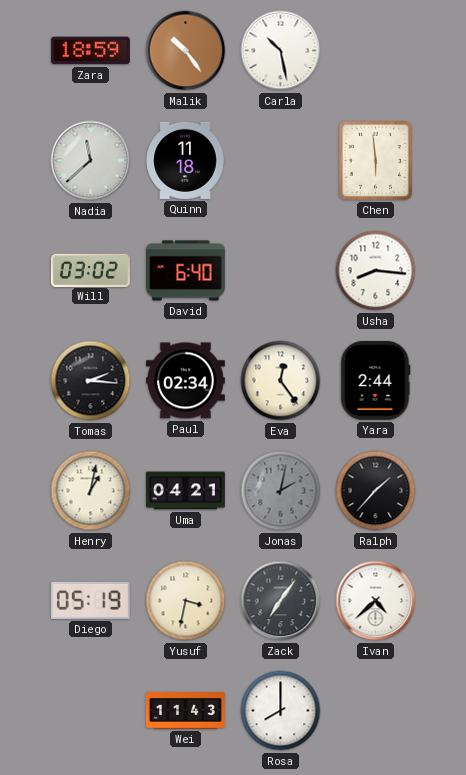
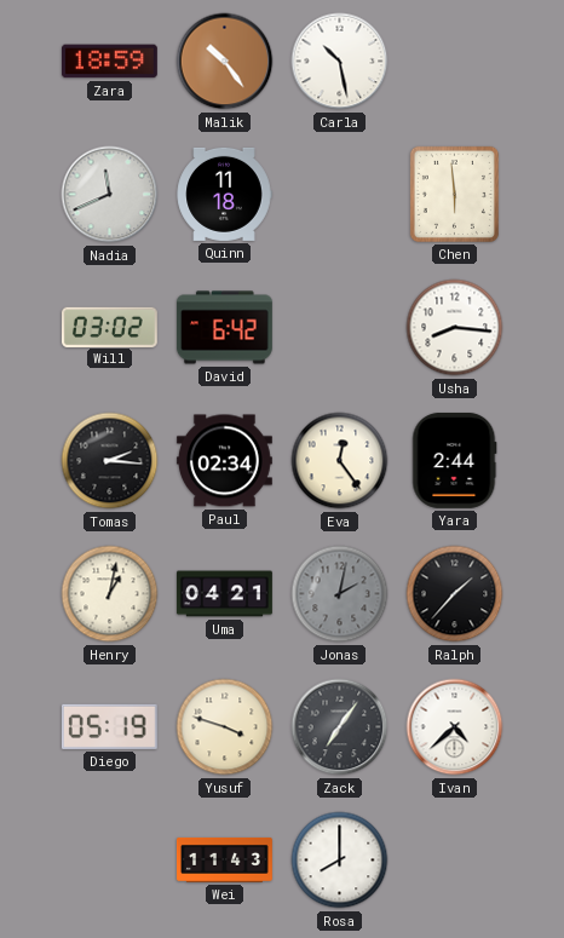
Nadia: 11:38 -> 11:41 (110, 195)
David: 6:40 -> 6:42 (224, 328)
Yusuf: 3:32 -> 3:48 (225, 727)
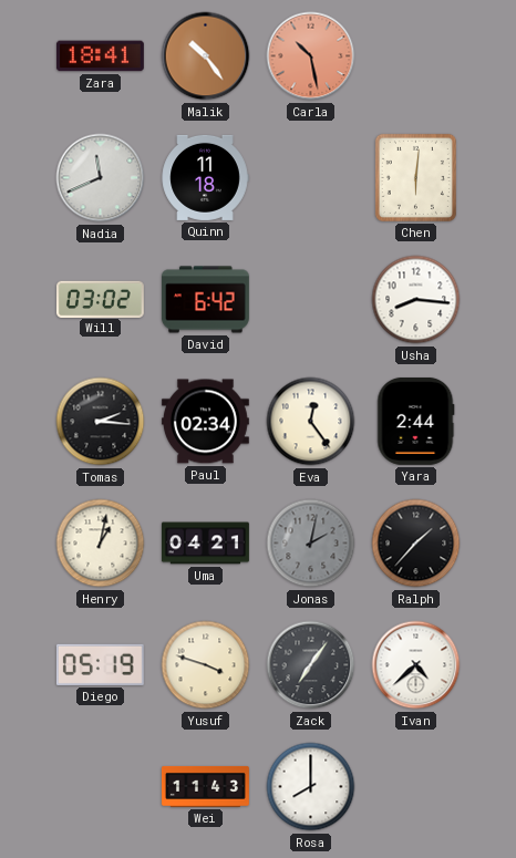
Zara: 18:59 -> 18:41 (100, 56)
Carla dial: white -> salmon (311, 56)
Chen: 5:59 -> 6:01 (415, 177)
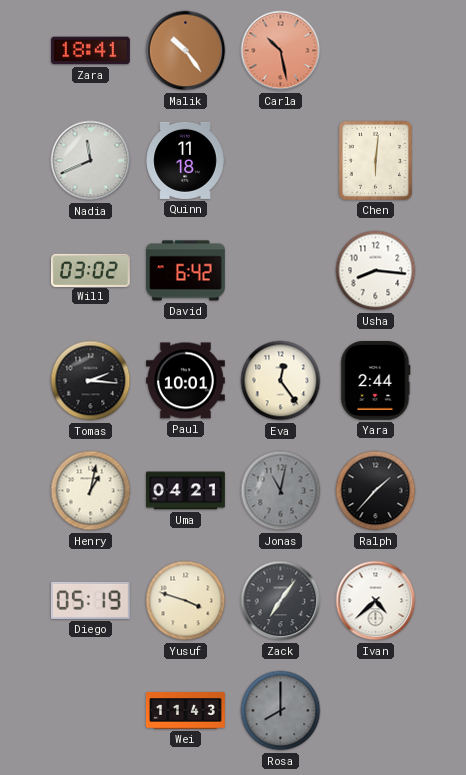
Paul: 02:34 -> 10:01 (185, 381)
Jonas: 2:02 -> 11:02 (281, 491)
Rosa dial: white -> grey (281, 711)
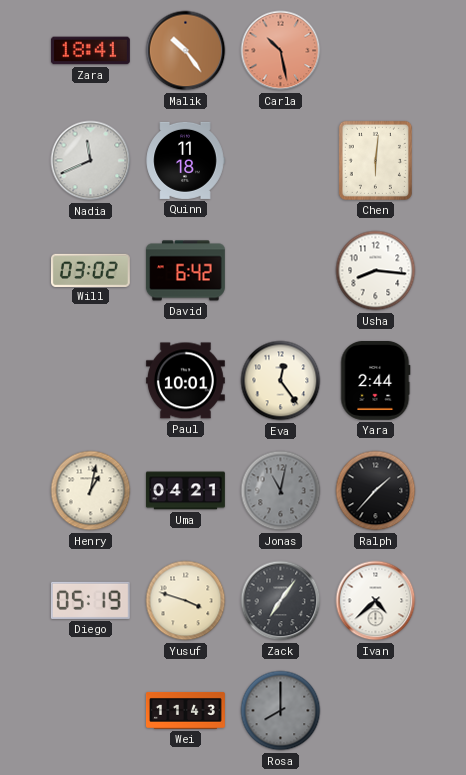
Tomas: 2:16 -> none (91, 381)
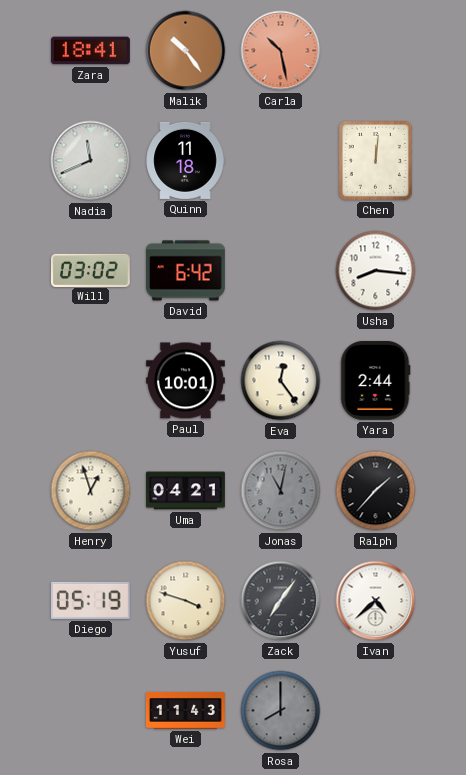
Chen: 6:01 -> 12:01 (375, 160)
Henry: 1:02 -> 12:57 (91, 491)
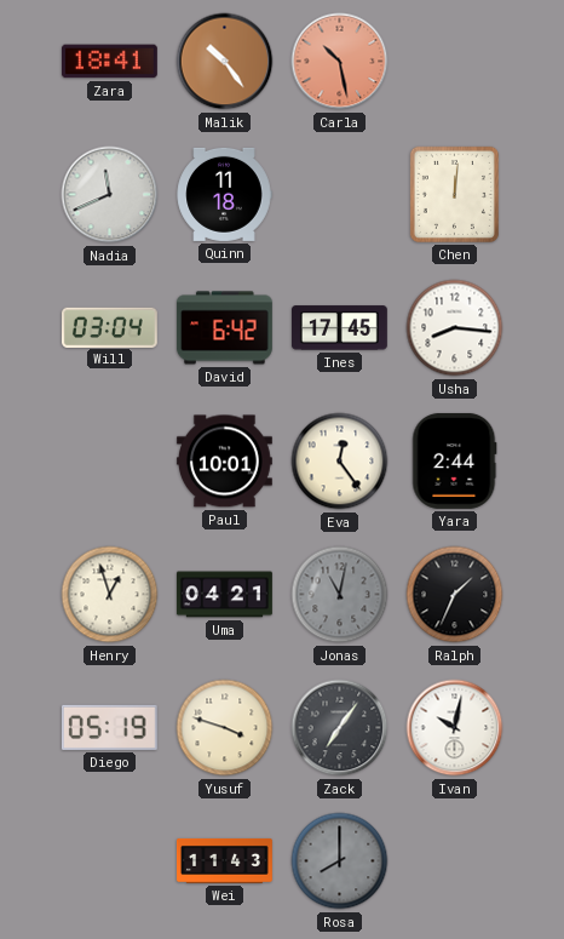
Will: 03:02 -> 03:04 (109, 327)
Ines: none -> 17:45 (339, 328)
Ralph: 1:37 -> 1:34 (455, 595)
Ivan: 4:38 -> 10:02 (455, 728)
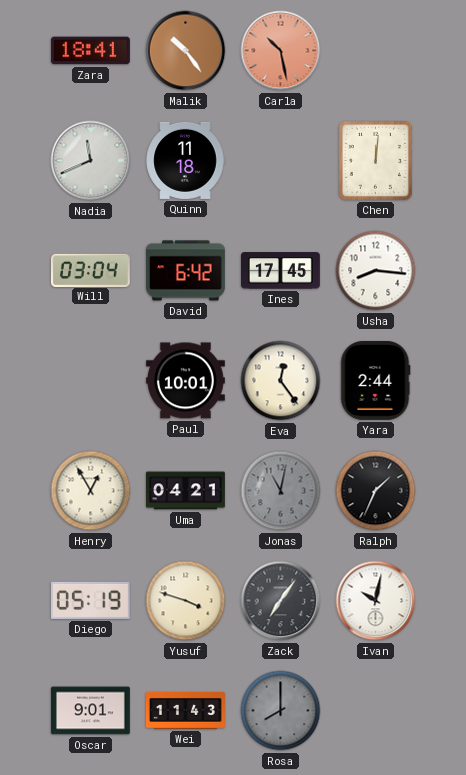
Henry: 12:57 -> 12:55 (91, 491)
Oscar: none -> 9:01 (90, 711)
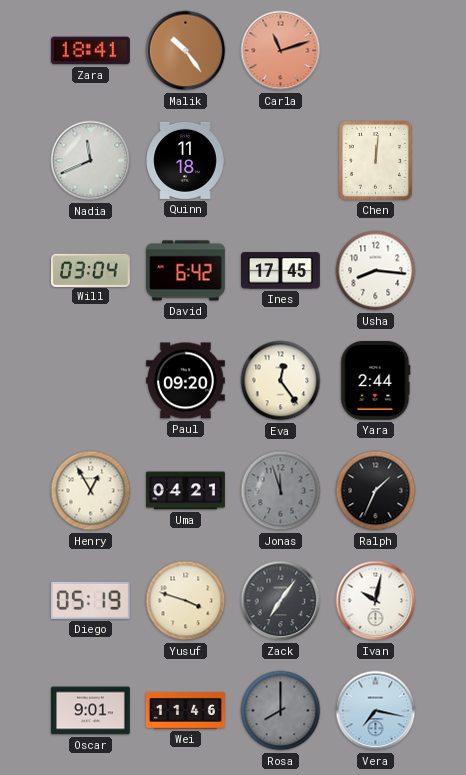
Carla: 10:28 -> 11:12 (281, 51)
Paul: 10:01 -> 09:20 (185, 381)
Jonas: 11:02 -> 11:57 (281, 491)
Wei: 11:43 -> 11:46 (186, 711)
Vera: none -> 7:17 (376, 711)
